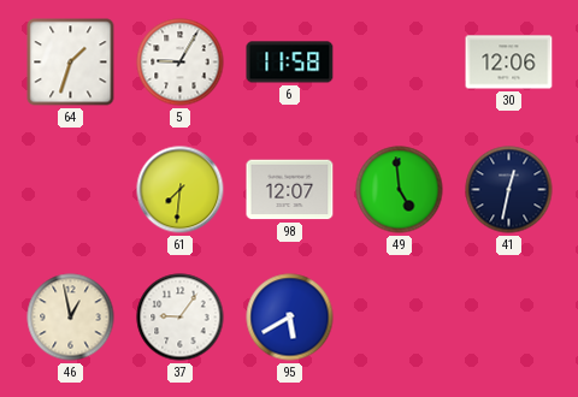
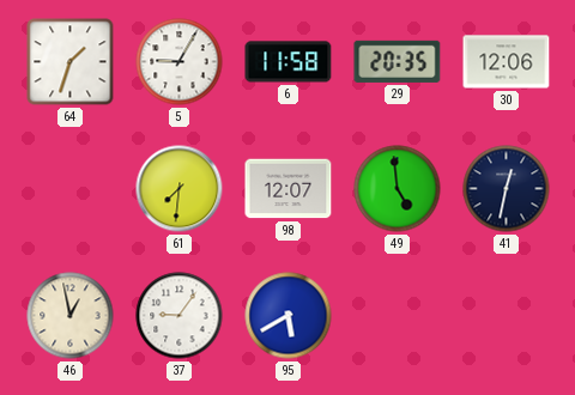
29: none -> 20:35 (398, 61)
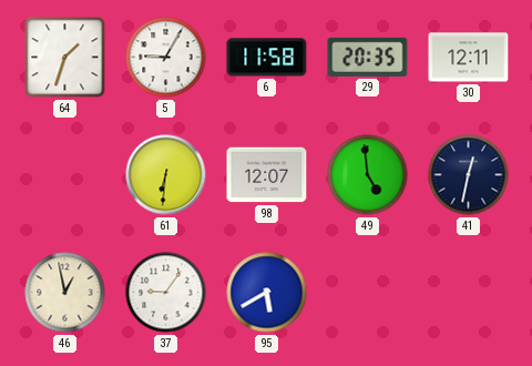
30: 12:06 -> 12:11 (469, 58)
61: 7:31 -> 6:31 (166, 175)
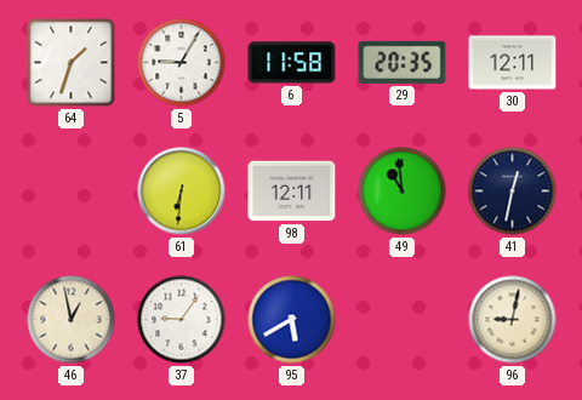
98: 12:07 -> 12:11 (292, 192)
49: 4:59 -> 10:59 (403, 192)
96: none -> 9:02 (513, 320)
